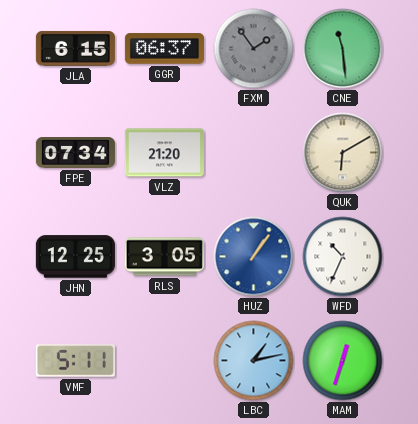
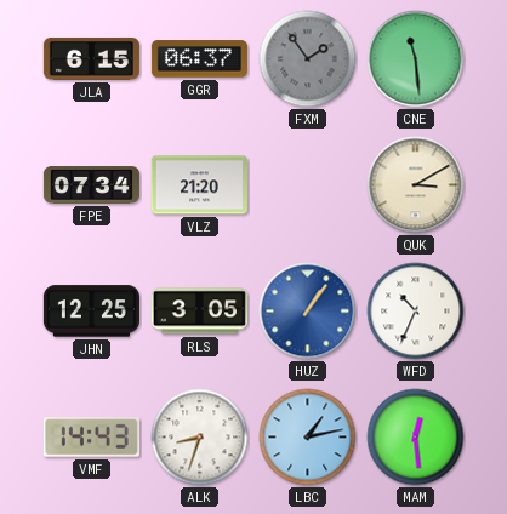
QUK: 6:10 -> 3:10 (416, 185)
VMF: 5:11 -> 14:43 (91, 438)
ALK: none -> 8:33 (200, 438)
MAM: 12:33 -> 12:29 (416, 438)
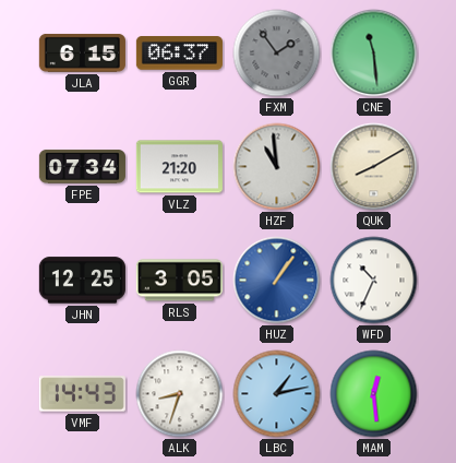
HZF: none -> 10:59 (277, 167)
QUK: 3:10 -> 8:10 (374, 167)
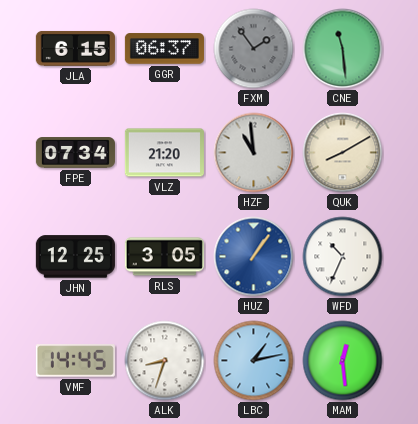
VMF: 14:43 -> 14:45 (75, 361)
